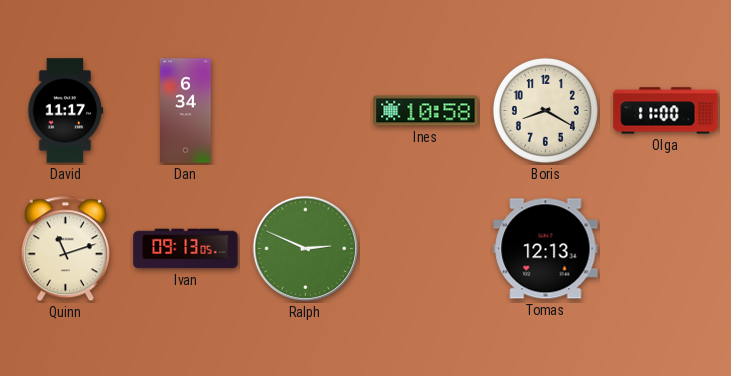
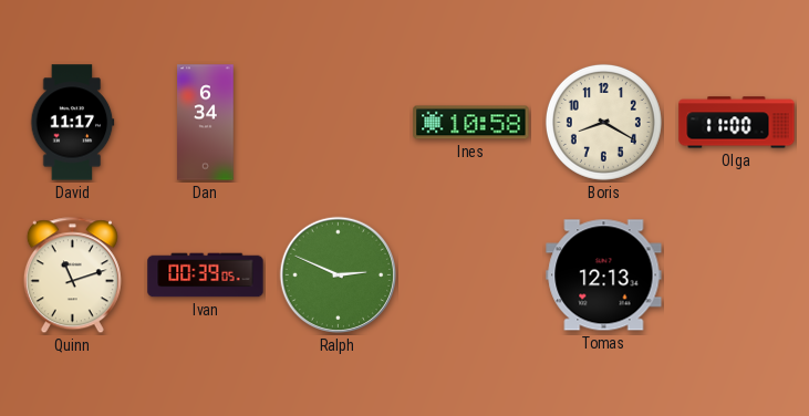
Ivan: 09:13 -> 00:39 (206, 275)
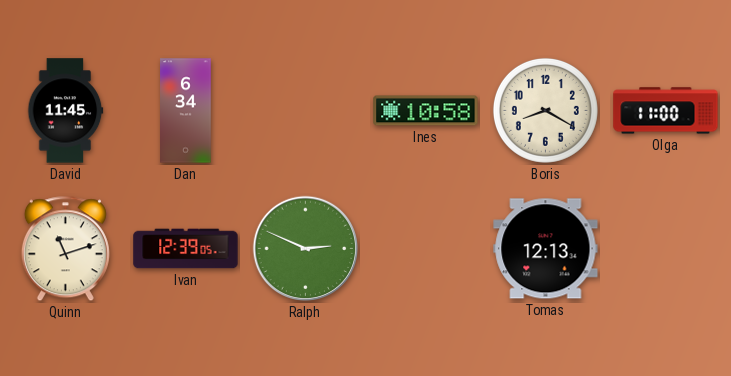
David: 11:17 -> 11:45 (66, 111)
Ivan: 00:39 -> 12:39 (186, 249)
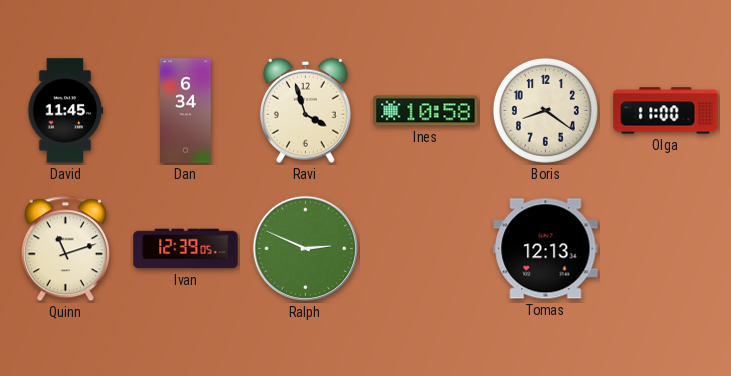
Ravi: none -> 3:57 (305, 110)
Boris: 8:20 -> 8:21 (545, 110)
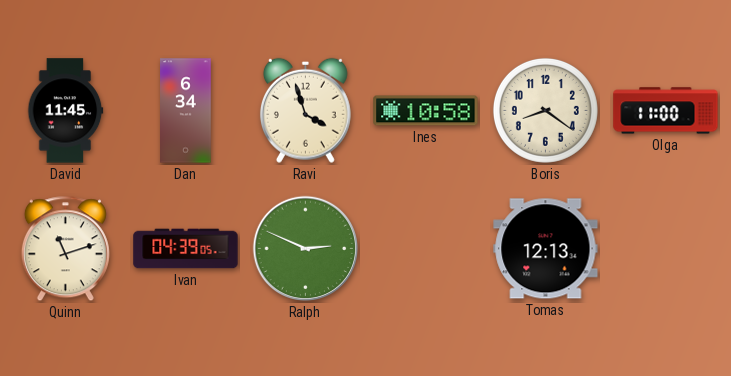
Ivan: 12:39 -> 04:39 (186, 249)
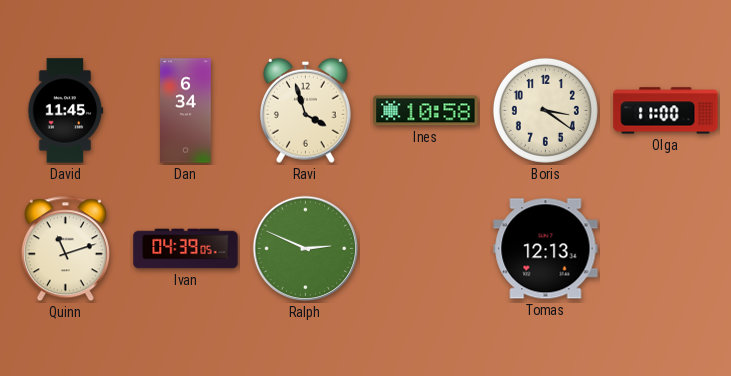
Boris: 8:21 -> 3:21 (545, 110)
